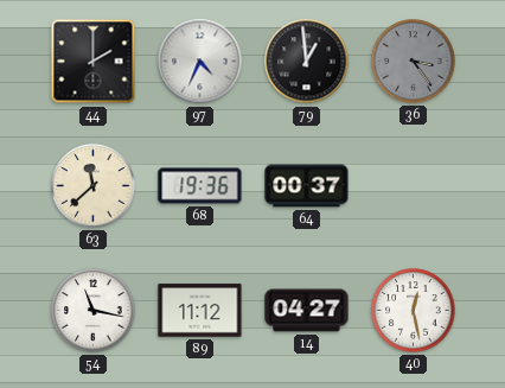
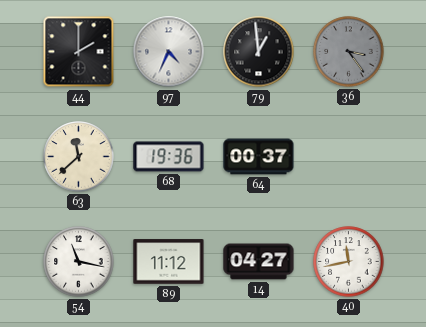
40: 12:28 -> 11:43 (349, 262)
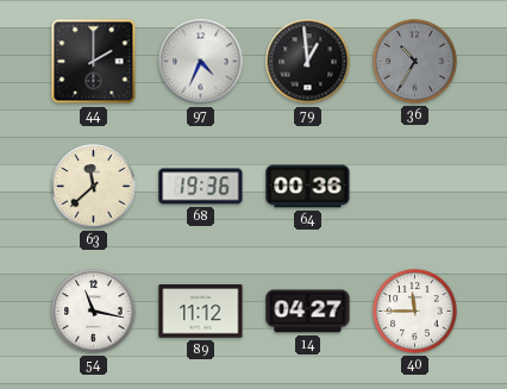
36: 3:24 -> 10:35 (415, 62)
64: 00:37 -> 00:36 (308, 187)
40: 11:43 -> 11:45 (415, 312)
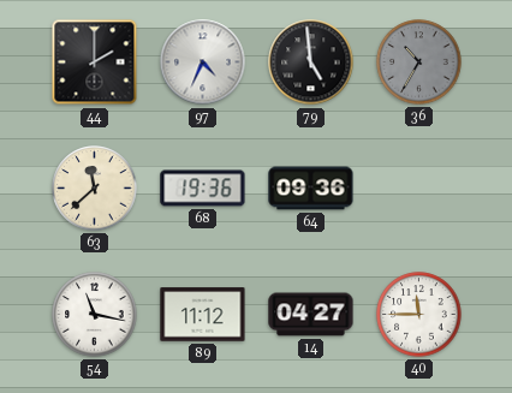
79: 12:59 -> 4:59 (311, 62)
64: 00:36 -> 09:36 (311, 189)
